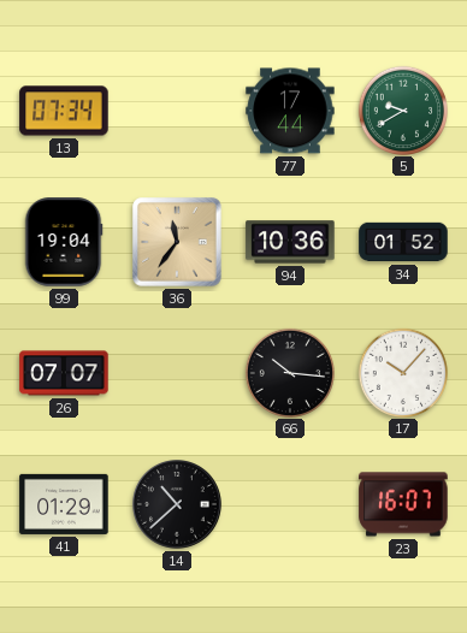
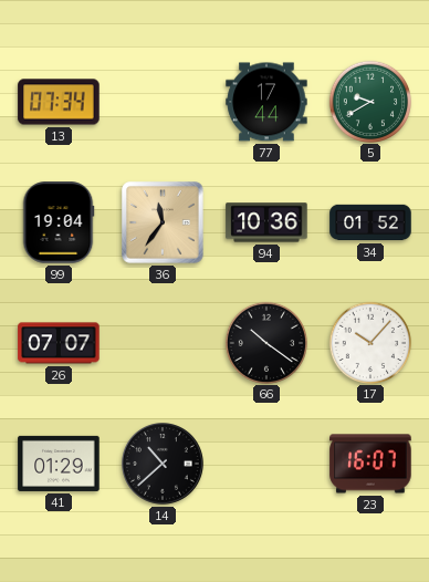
66: 10:16 -> 10:21 (265, 342)
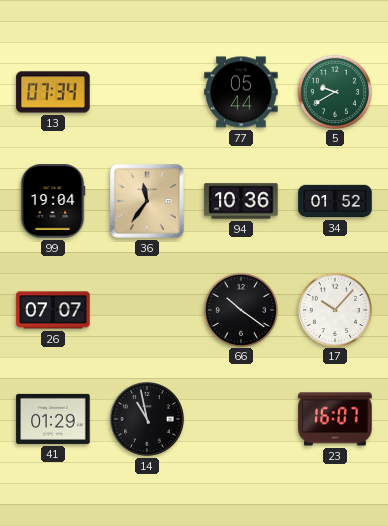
77: 17:44 -> 05:44 (241, 92)
14: 10:38 -> 10:58 (148, 420)
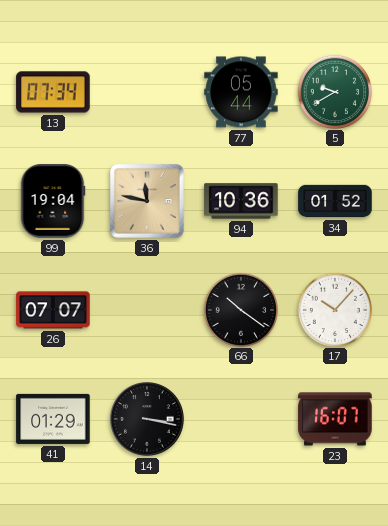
36: 11:36 -> 11:47 (147, 202)
14: 10:58 -> 3:17 (148, 420)
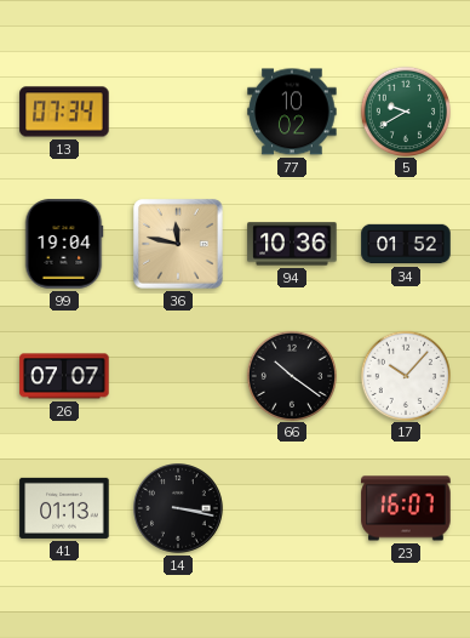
77: 05:44 -> 10:02 (292, 112)
41: 01:29 -> 01:13 (64, 508)
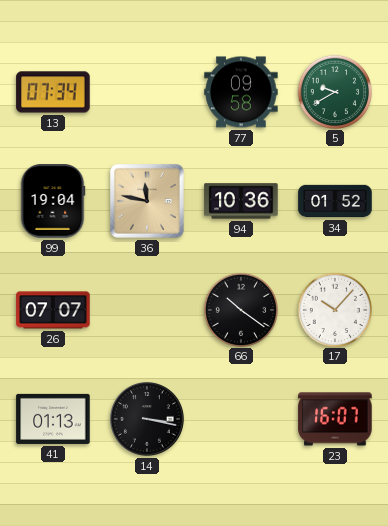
77: 10:02 -> 09:58 (241, 92)
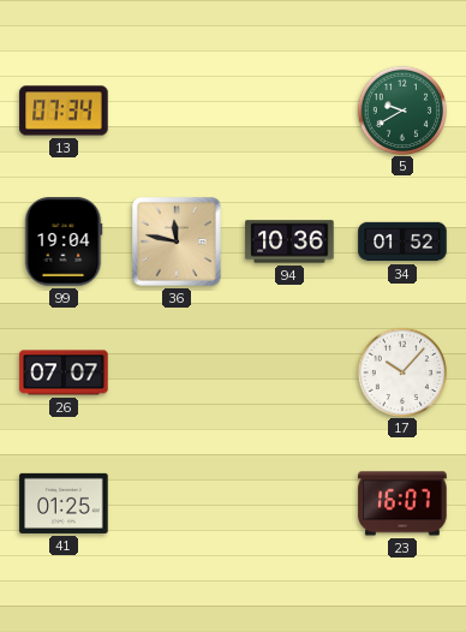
77: 09:58 -> none (241, 92)
66: 10:21 -> none (240, 309)
41: 01:13 -> 01:25 (64, 503)
14: 3:17 -> none (148, 420)
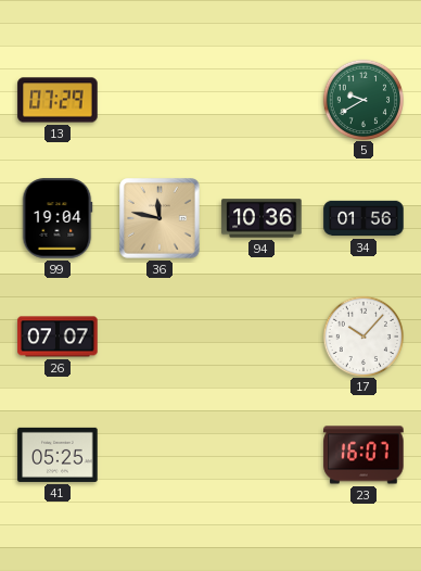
13: 07:34 -> 07:29 (58, 100)
34: 01:52 -> 01:56 (363, 218)
41: 01:25 -> 05:25 (58, 455)
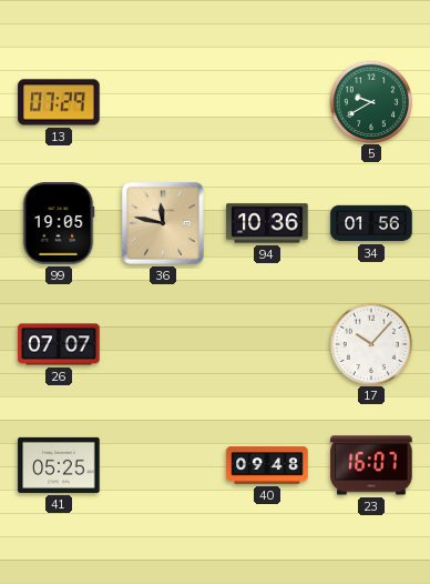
99: 19:04 -> 19:05 (59, 223)
40: none -> 09:48 (267, 465)
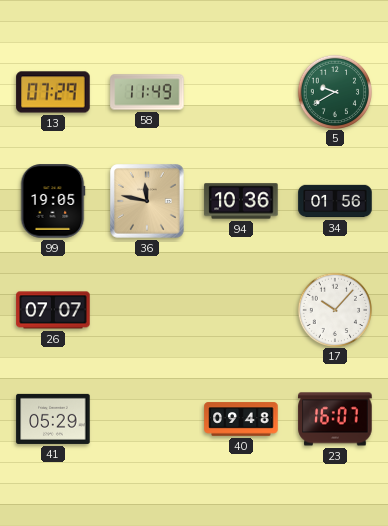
58: none -> 11:49 (147, 92)
41: 05:25 -> 05:29 (53, 419)
